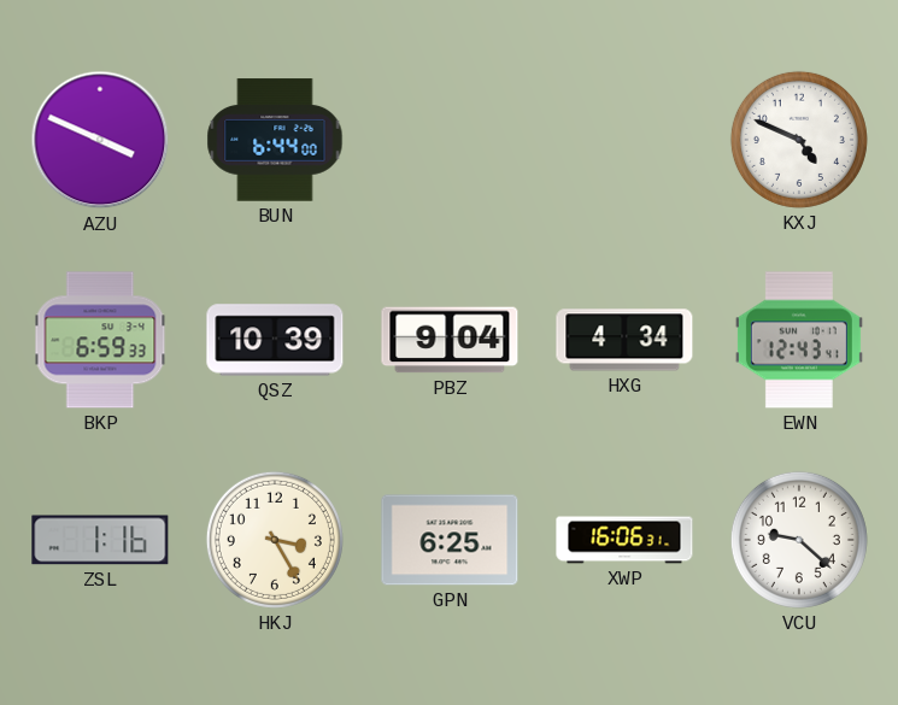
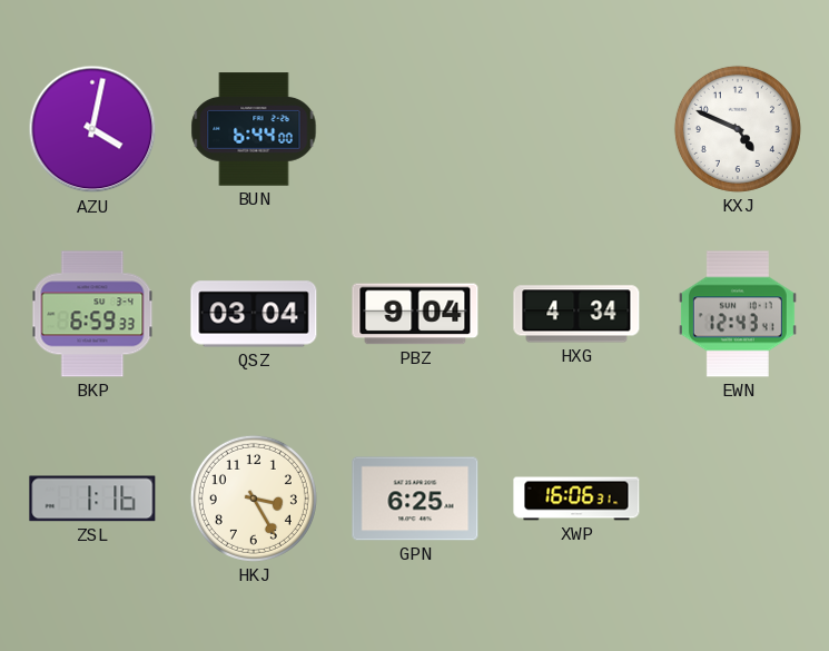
AZU: 3:49 -> 4:02 (92, 129)
QSZ: 10:39 -> 03:04 (254, 314)
VCU: 9:22 -> none (799, 540)
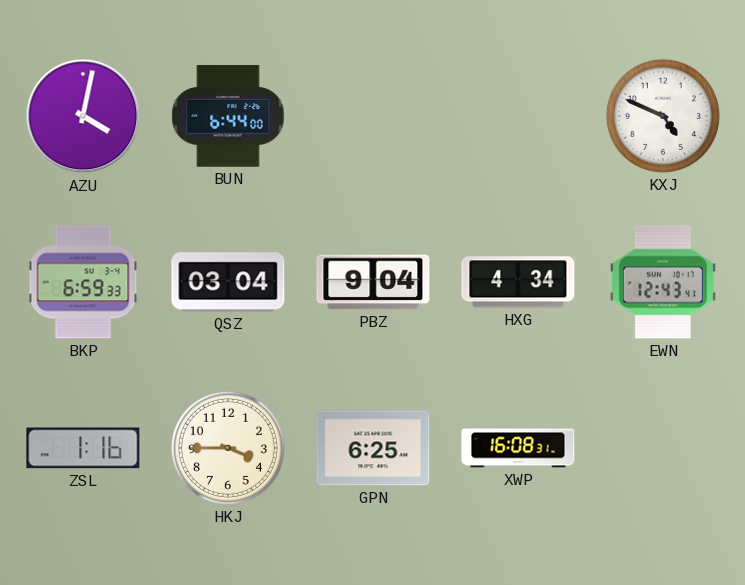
HKJ: 3:25 -> 3:45 (228, 448)
XWP: 16:06 -> 16:08 (518, 448)
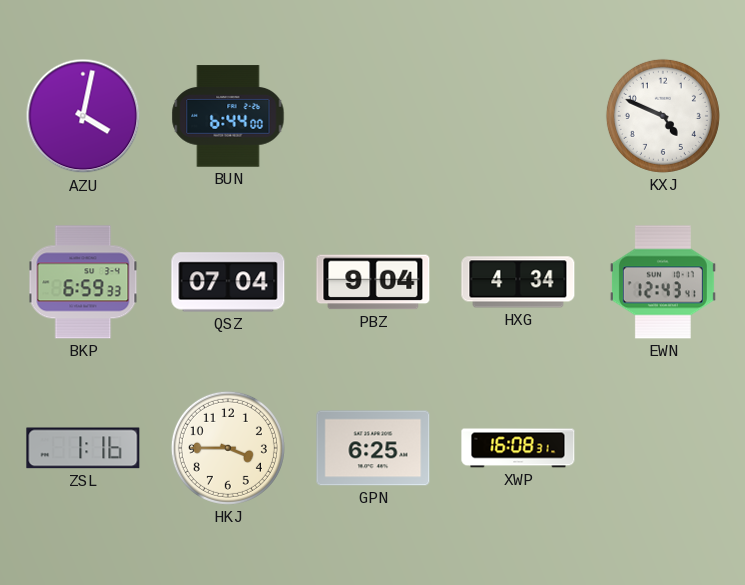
QSZ: 03:04 -> 07:04 (228, 282)
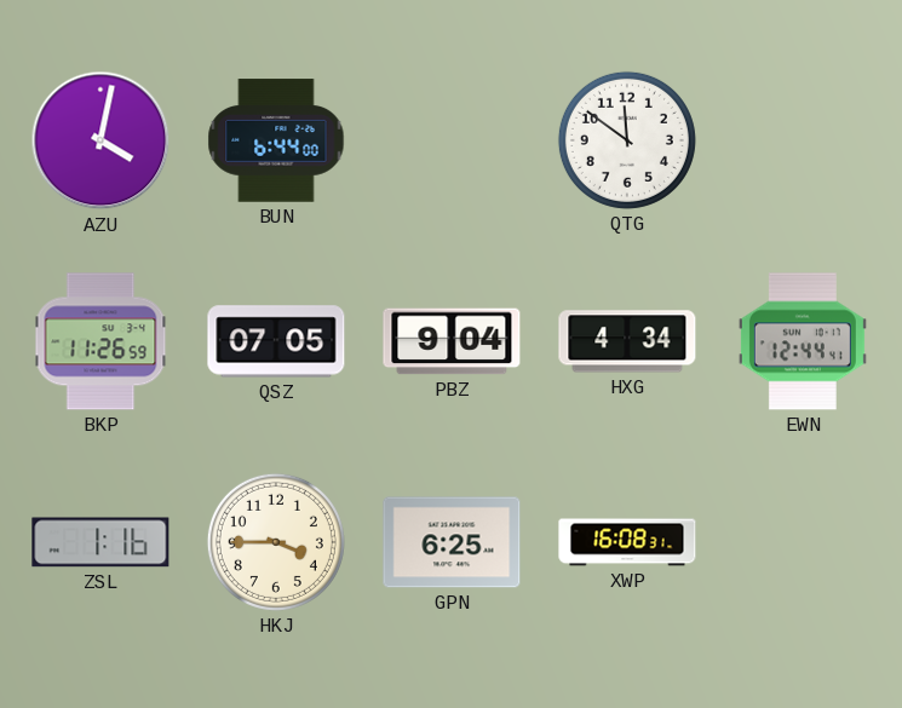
QTG: none -> 11:51 (627, 140)
KXJ: 4:49 -> none (663, 116)
BKP: 6:59 -> 11:26 (100, 341)
QSZ: 07:04 -> 07:05 (276, 341)
EWN: 12:43 -> 12:44 (803, 341)
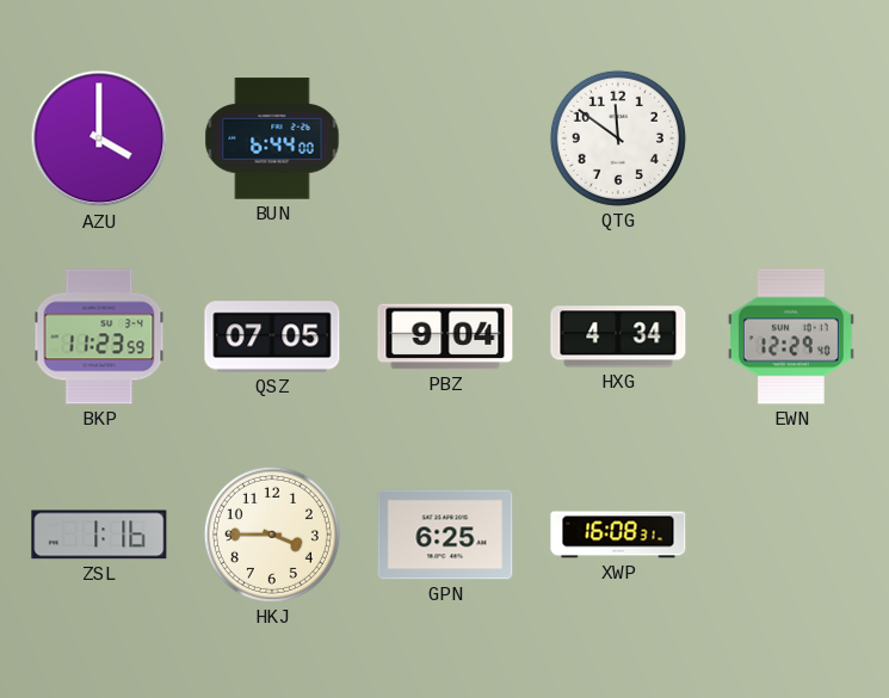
AZU: 4:02 -> 4:00 (99, 138)
BKP: 11:26 -> 11:23 (99, 336)
EWN: 12:44 -> 12:29 (791, 336)
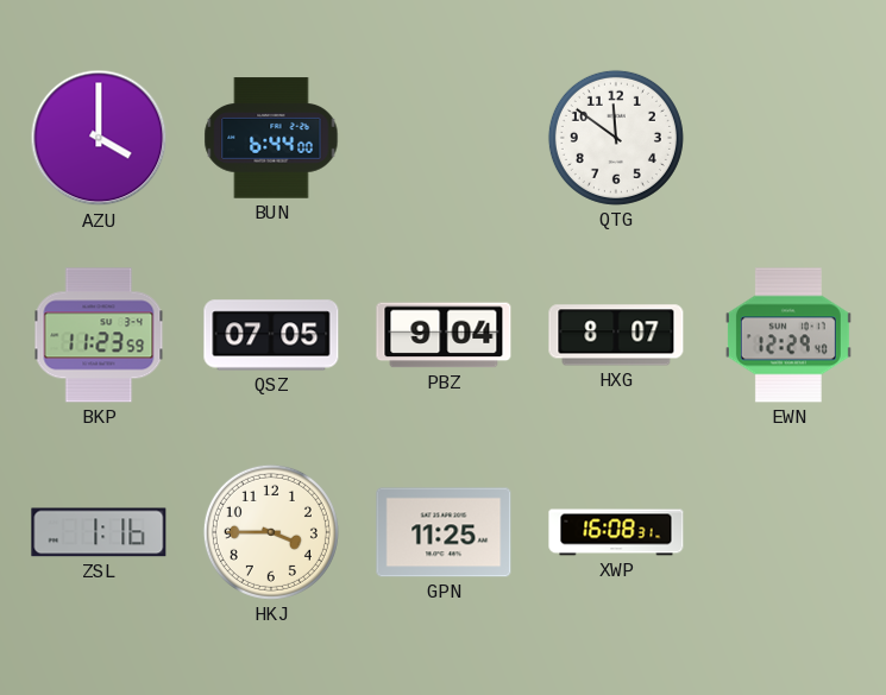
HXG: 4:34 -> 8:07 (616, 335)
GPN: 6:25 -> 11:25 (444, 532)
